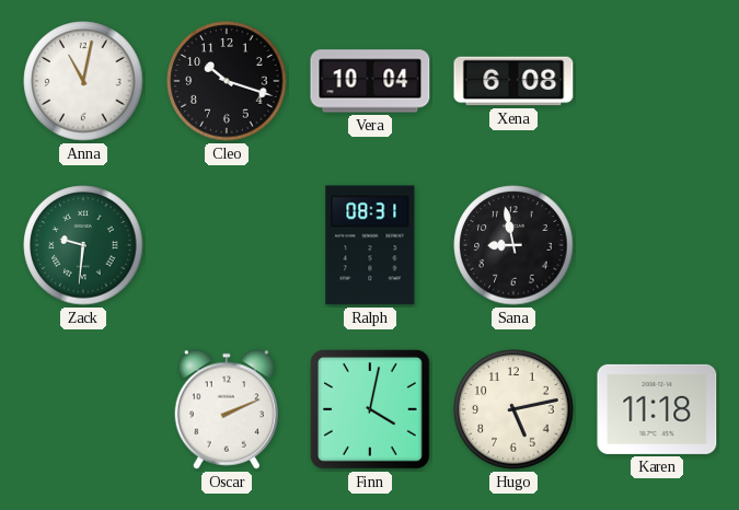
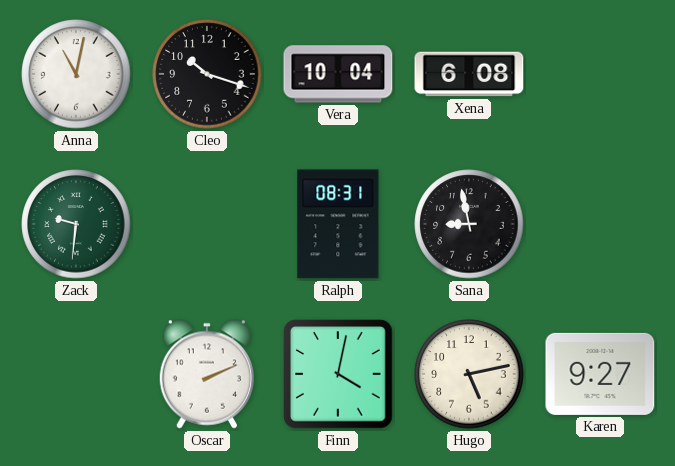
Karen: 11:18 -> 9:27 (600, 374)
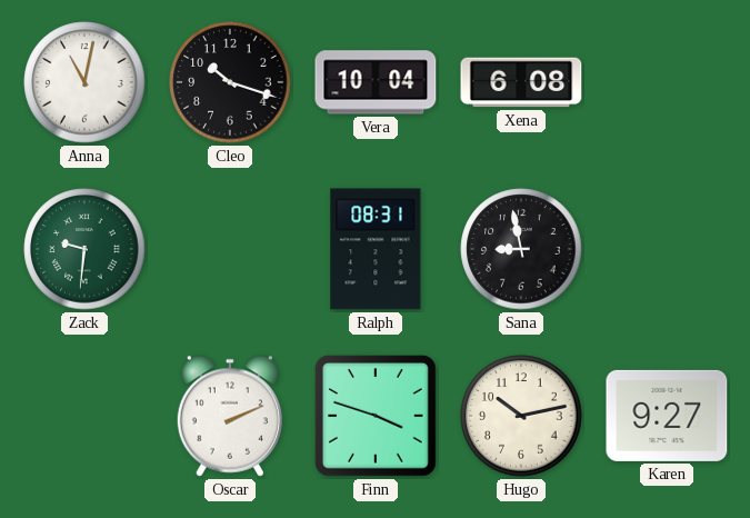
Finn: 4:02 -> 3:48 (376, 416)
Hugo: 5:13 -> 10:13 (521, 416)
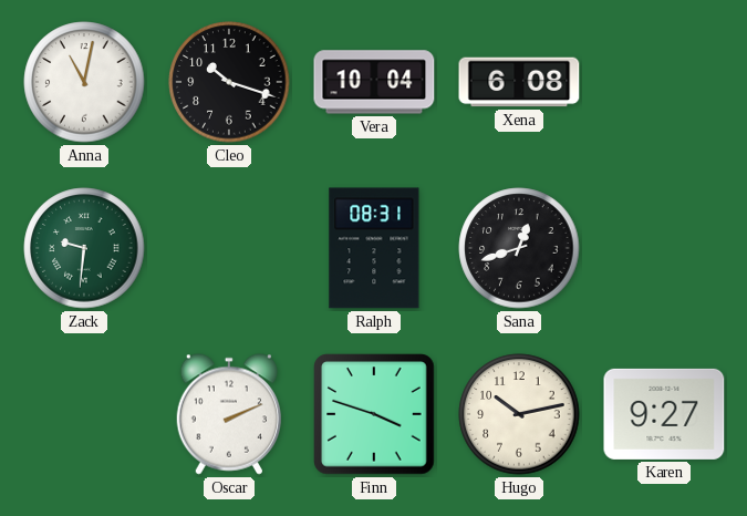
Sana: 8:58 -> 12:42 (519, 248)
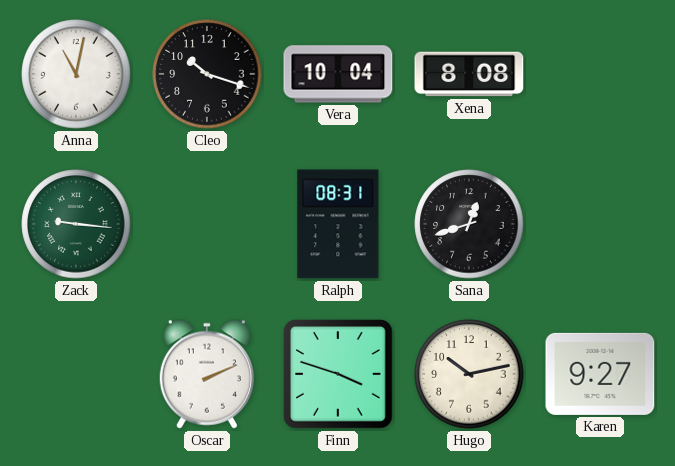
Xena: 6:08 -> 8:08 (469, 74)
Zack: 9:31 -> 9:16 (76, 224)
